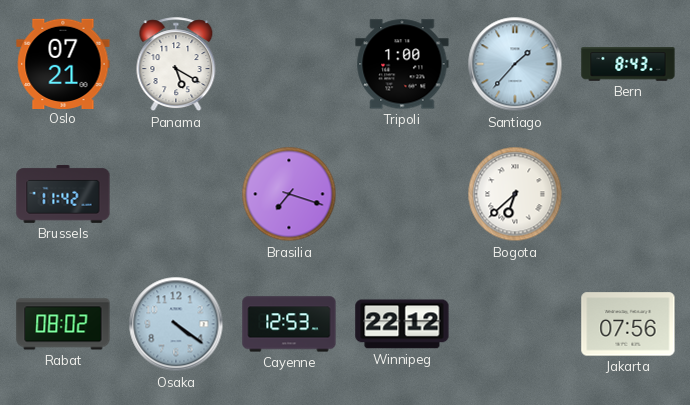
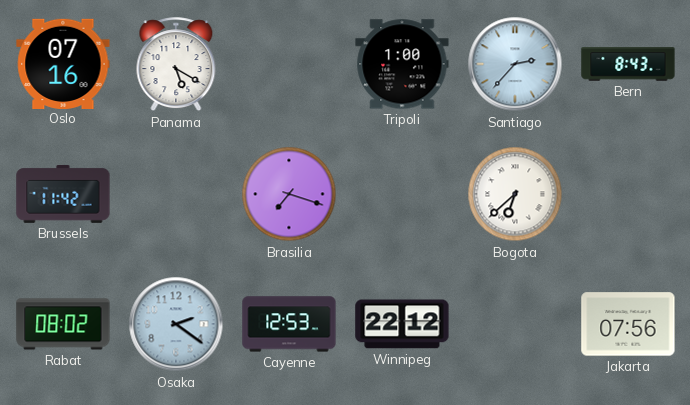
Oslo: 07:21 -> 07:16 (63, 63)
Santiago: 1:37 -> 2:37 (515, 64)
Osaka: 4:21 -> 2:21 (176, 324)
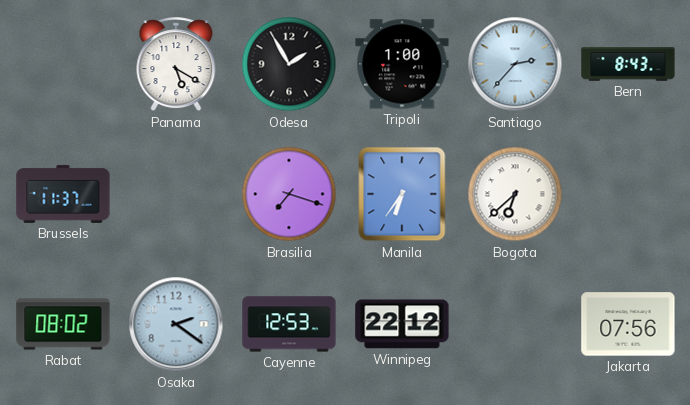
Oslo: 07:16 -> none (63, 63)
Odesa: none -> 1:55 (289, 64)
Brussels: 11:42 -> 11:37 (63, 194)
Manila: none -> 6:36 (402, 194)
